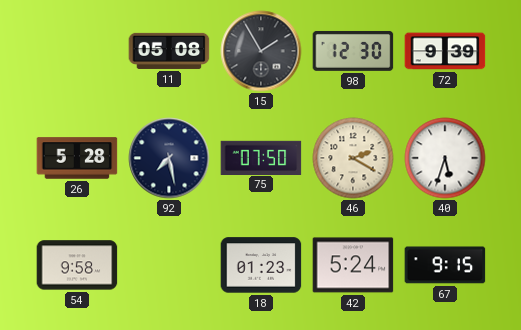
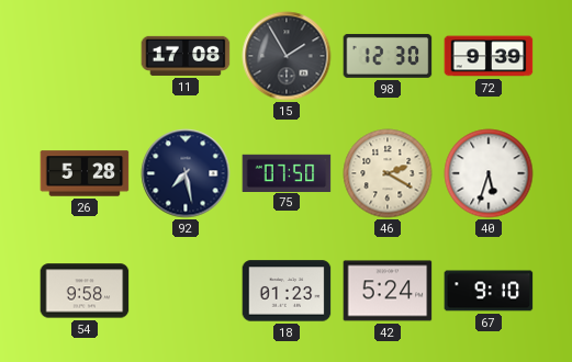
11: 05:08 -> 17:08 (186, 56)
67: 9:15 -> 9:10 (489, 291)
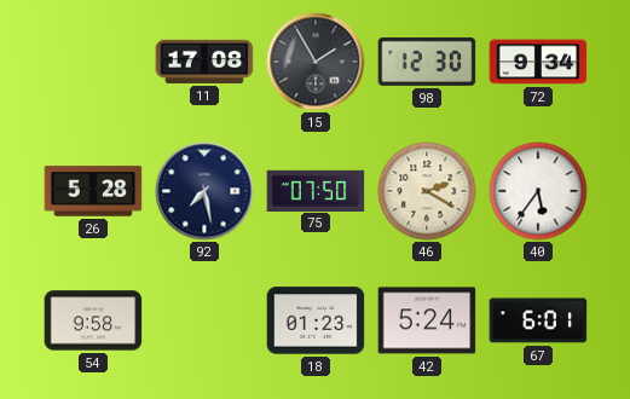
72: 9:39 -> 9:34 (538, 62)
40: 5:33 -> 5:36 (538, 191)
67: 9:10 -> 6:01 (538, 320)
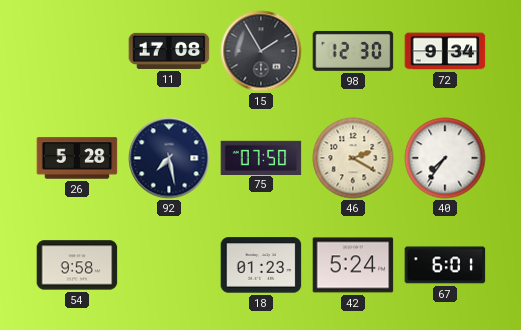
40: 5:36 -> 7:36 (445, 158)
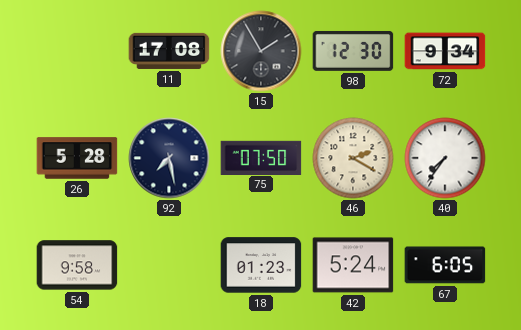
67: 6:01 -> 6:05 (445, 265)
